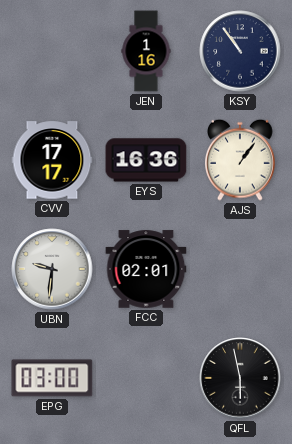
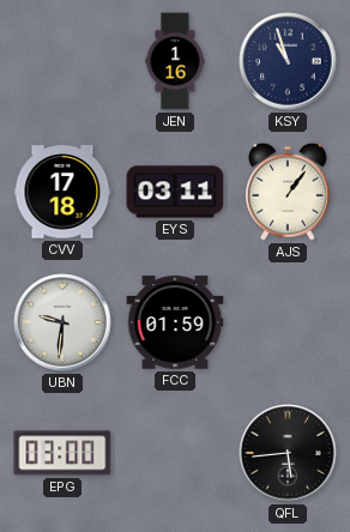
KSY: 10:54 -> 10:57 (288, 61)
CVV: 17:17 -> 17:18 (62, 192)
EYS: 16:36 -> 03:11 (175, 192)
FCC: 02:01 -> 01:59 (175, 322)
QFL: 5:58 -> 5:44 (288, 453)
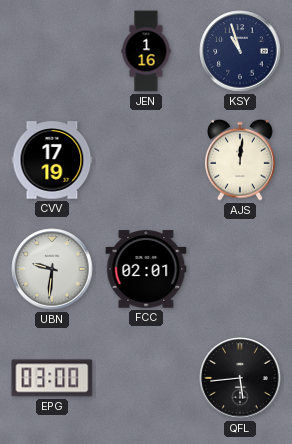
CVV: 17:18 -> 17:19 (52, 160)
EYS: 03:11 -> none (175, 192)
AJS: 1:06 -> 12:01 (241, 160)
FCC: 01:59 -> 02:01 (146, 269)
